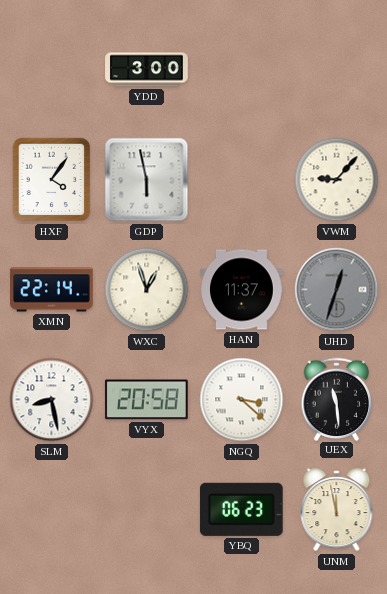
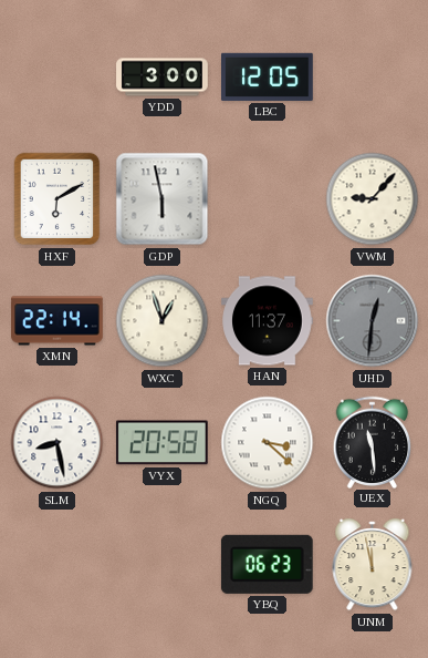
LBC: none -> 12:05 (268, 76)
HXF: 4:06 -> 6:10 (58, 199)
UHD: 12:33 -> 12:31 (373, 321)
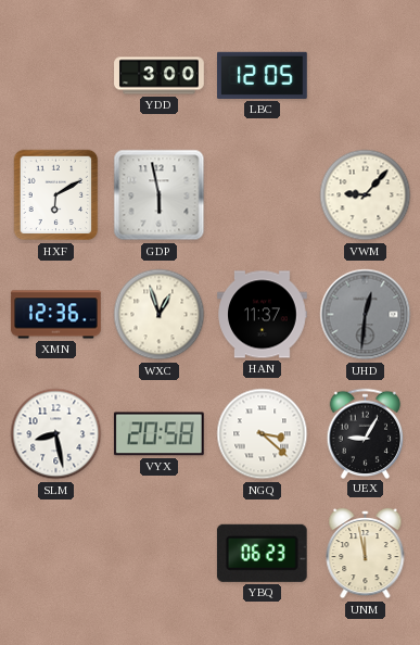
XMN: 22:14 -> 12:36 (56, 315)
UEX: 11:29 -> 9:05 (366, 433)
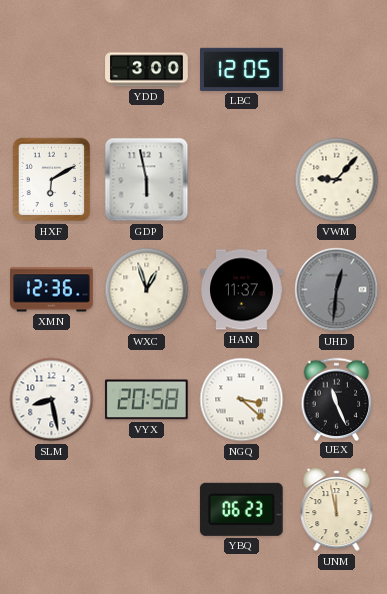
UEX: 9:05 -> 11:26 (337, 399)
